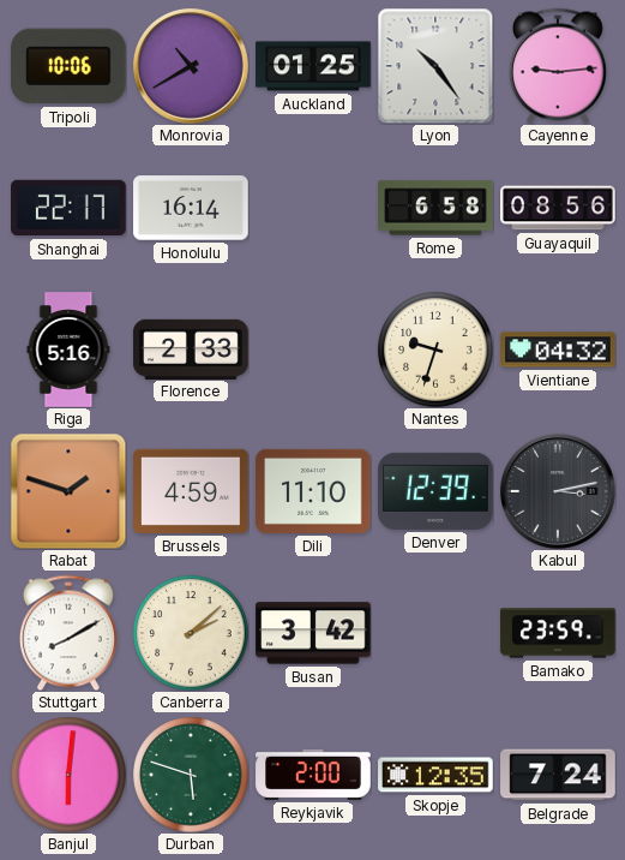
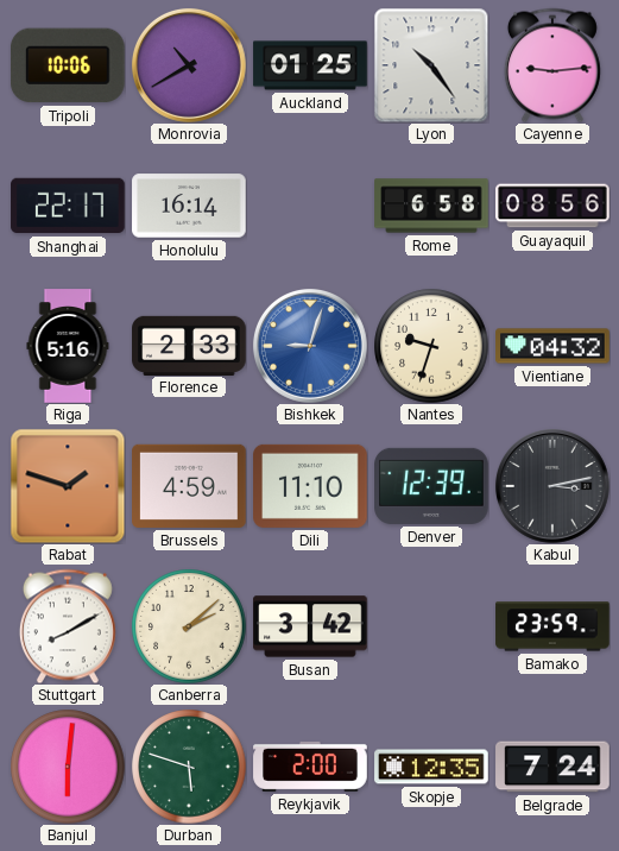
Bishkek: none -> 9:03 (310, 346)
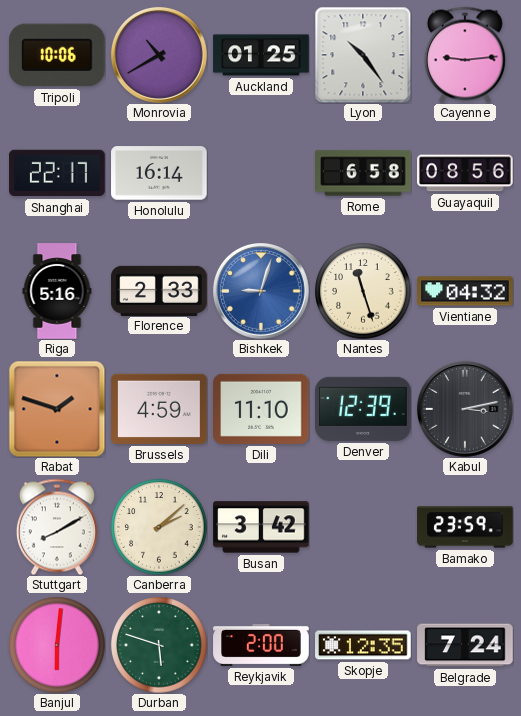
Nantes: 9:33 -> 11:27 (363, 291)
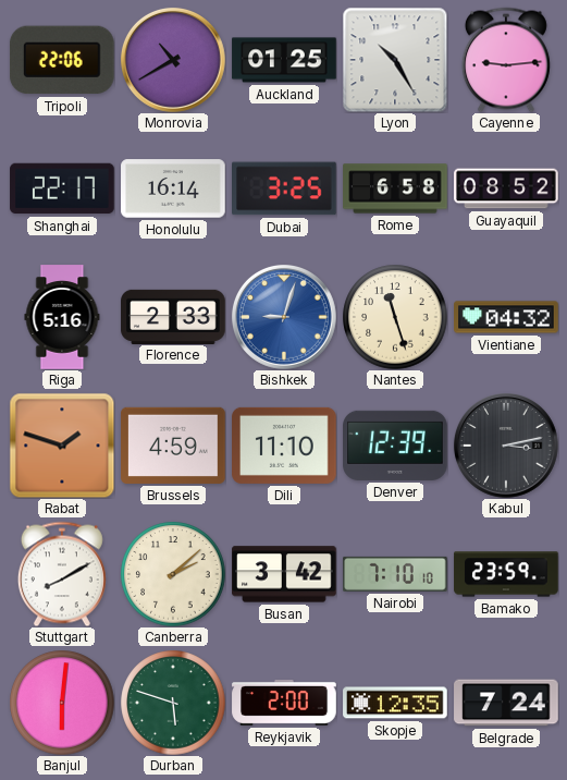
Tripoli: 10:06 -> 22:06 (62, 60)
Lyon: 10:24 -> 10:25 (395, 60)
Dubai: none -> 3:25 (285, 188)
Guayaquil: 08:56 -> 08:52 (506, 188)
Nairobi: none -> 7:10 (395, 574)
